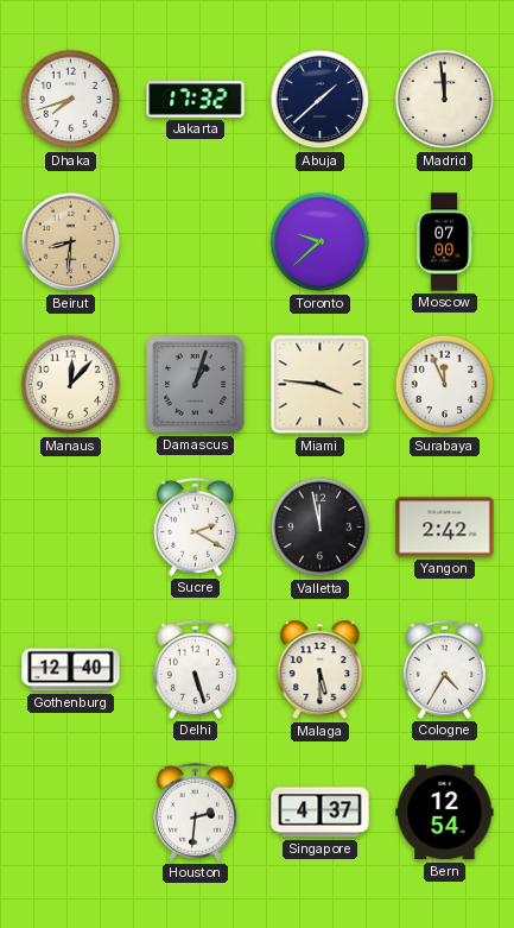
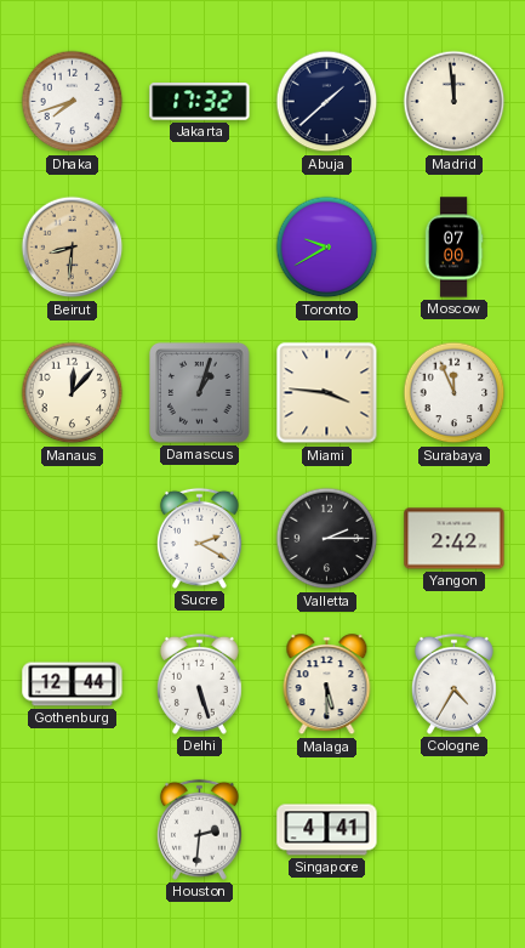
Toronto: 9:38 -> 9:40 (327, 248)
Valletta: 11:58 -> 2:15 (327, 539)
Gothenburg: 12:40 -> 12:44 (73, 685)
Singapore: 4:37 -> 4:41 (327, 830)
Bern: 12:54 -> none (445, 813)
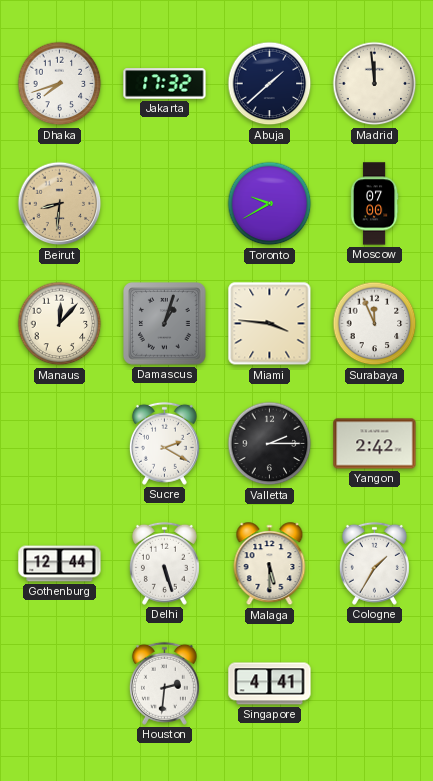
Cologne: 4:35 -> 1:35 (374, 563)
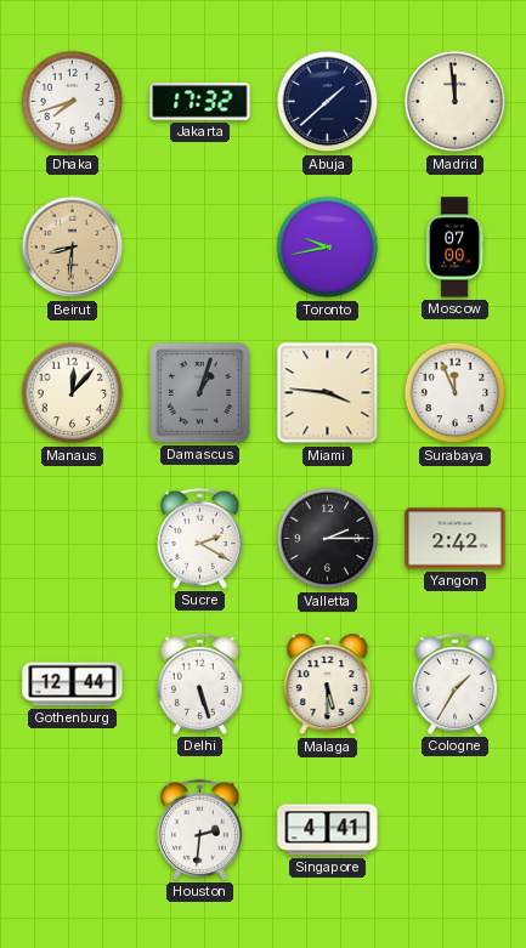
Toronto: 9:40 -> 9:43 (328, 248)
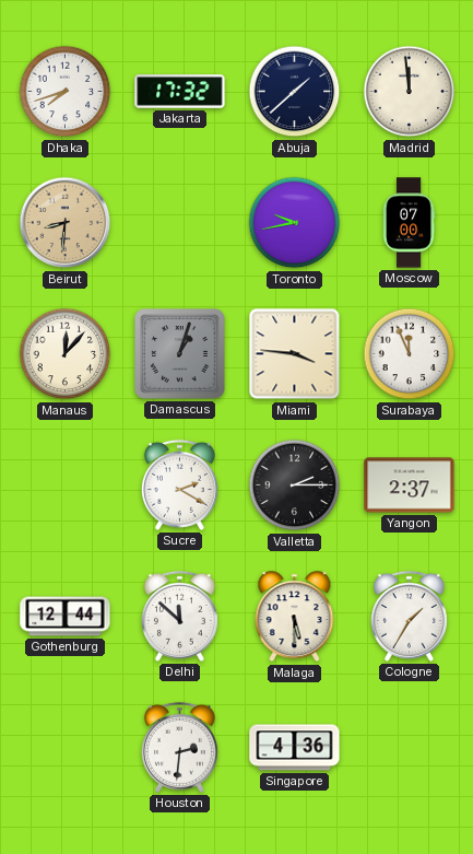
Yangon: 2:42 -> 2:37 (410, 486)
Delhi: 5:27 -> 11:52 (179, 616)
Singapore: 4:41 -> 4:36 (295, 748)
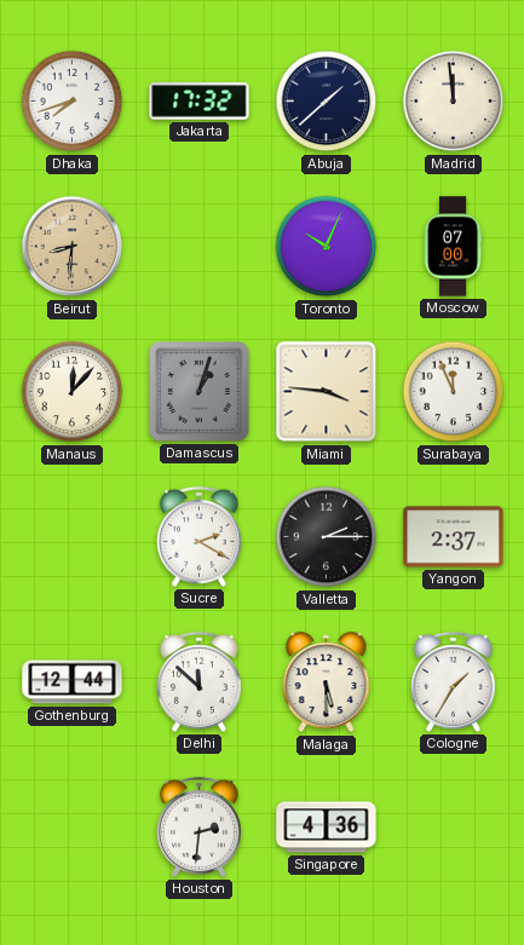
Toronto: 9:43 -> 10:04 (327, 247)
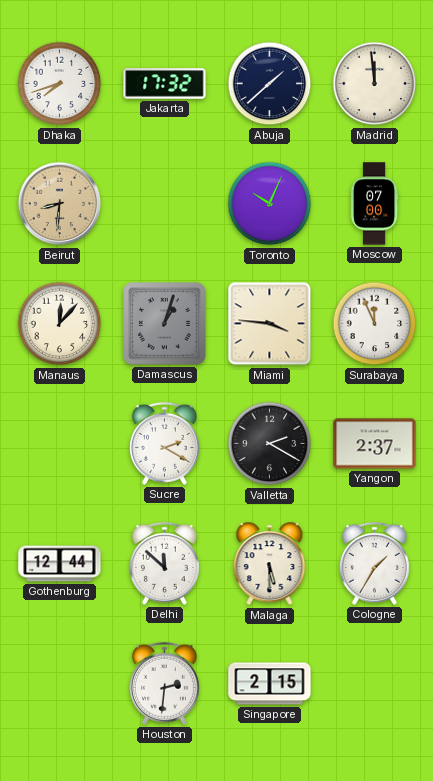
Valletta: 2:15 -> 2:20 (270, 444)
Singapore: 4:36 -> 2:15 (270, 684)
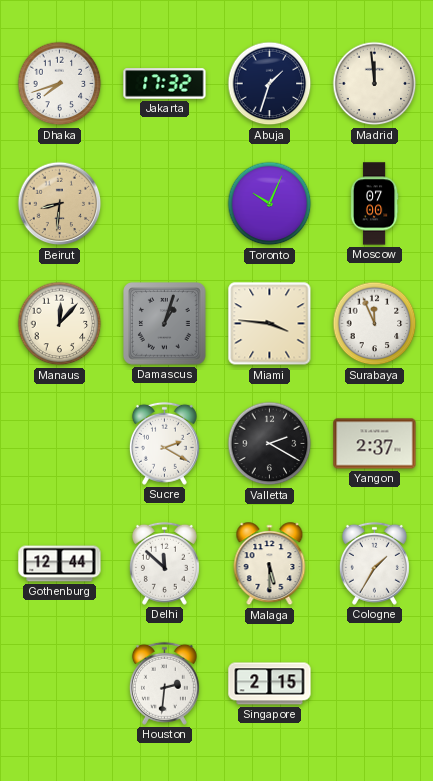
Abuja: 1:38 -> 1:33 (270, 84)
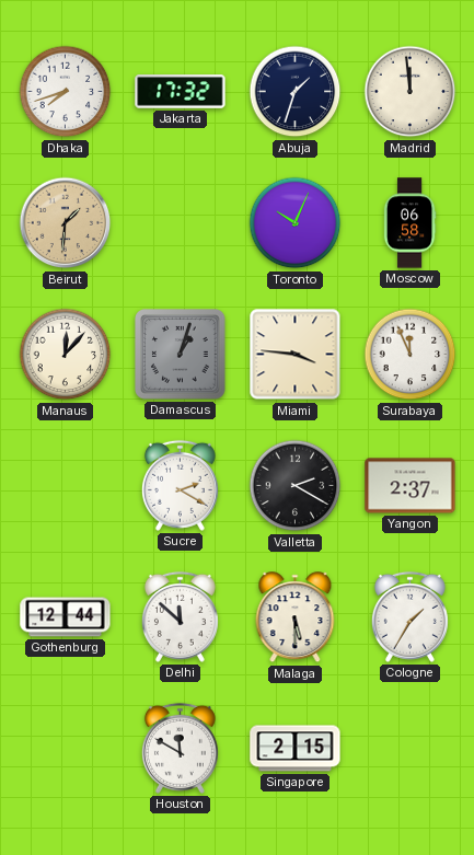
Beirut: 8:31 -> 1:31 (66, 223)
Moscow: 07:00 -> 06:58 (409, 223)
Houston: 2:31 -> 11:50 (180, 748)
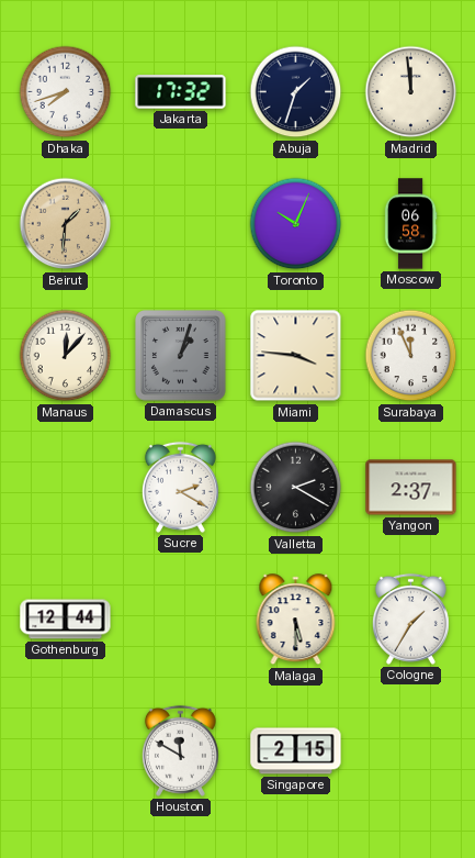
Delhi: 11:52 -> none (180, 616)
